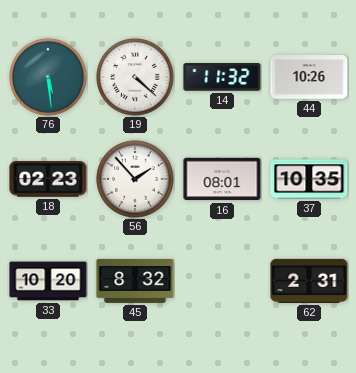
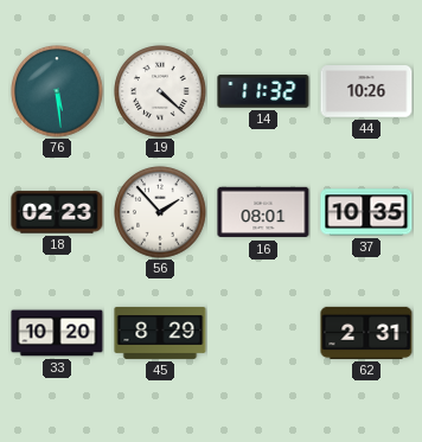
45: 8:32 -> 8:29 (160, 333)
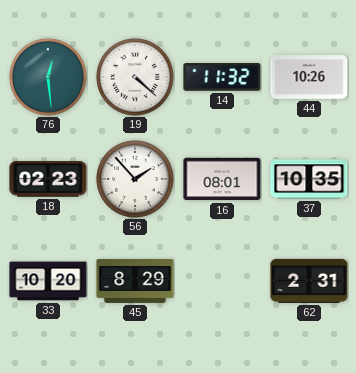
76: 5:29 -> 12:29 (48, 77)
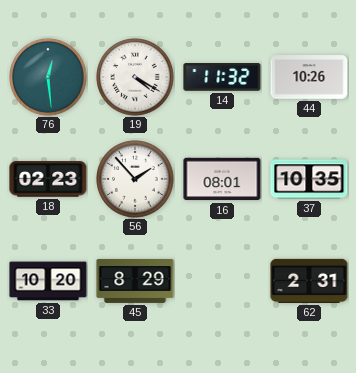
19: 4:22 -> 4:20 (135, 77)
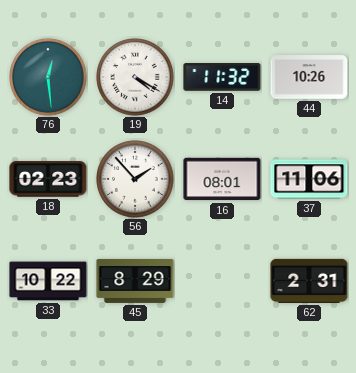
37: 10:35 -> 11:06 (309, 179)
33: 10:20 -> 10:22 (48, 281)
